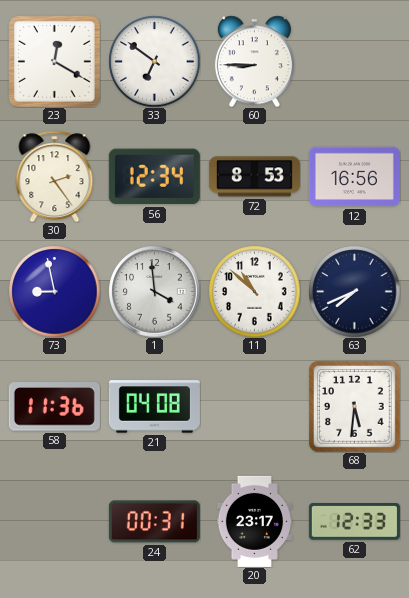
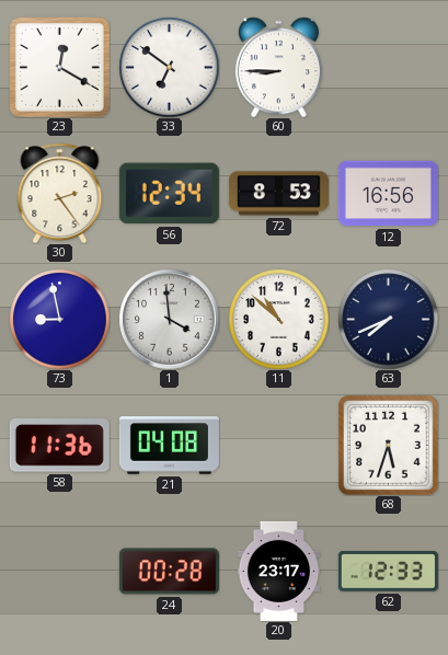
68: 5:31 -> 5:33 (389, 446)
24: 00:31 -> 00:28 (169, 572)
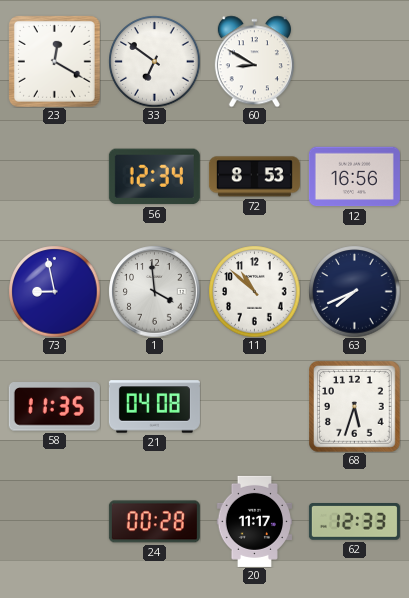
60: 8:45 -> 8:50 (254, 61)
30: 2:24 -> none (60, 193)
58: 11:36 -> 11:35 (54, 407)
20: 23:17 -> 11:17 (255, 521)
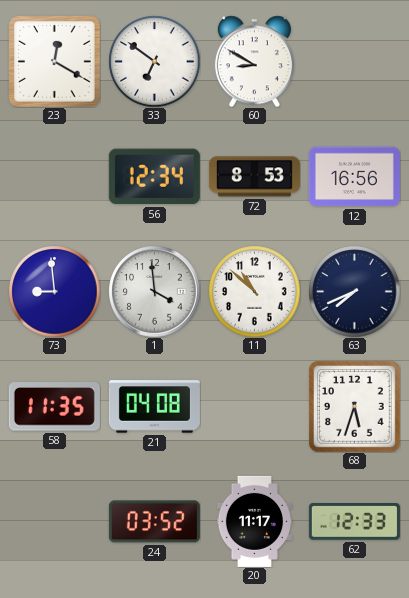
73: 8:58 -> 8:59 (54, 291)
24: 00:28 -> 03:52 (154, 522)
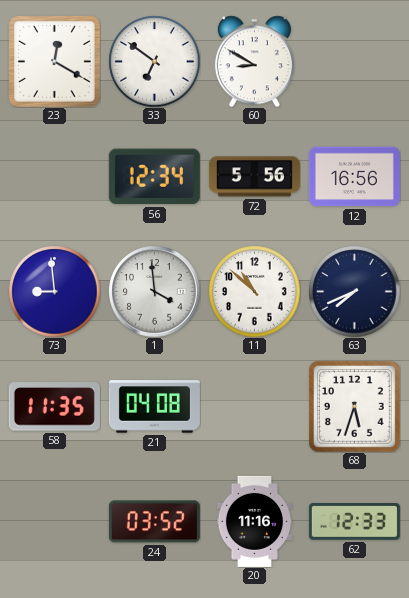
72: 8:53 -> 5:56 (254, 177)
20: 11:17 -> 11:16 (255, 521)
